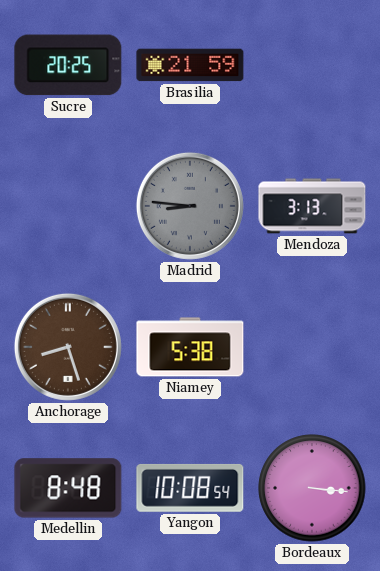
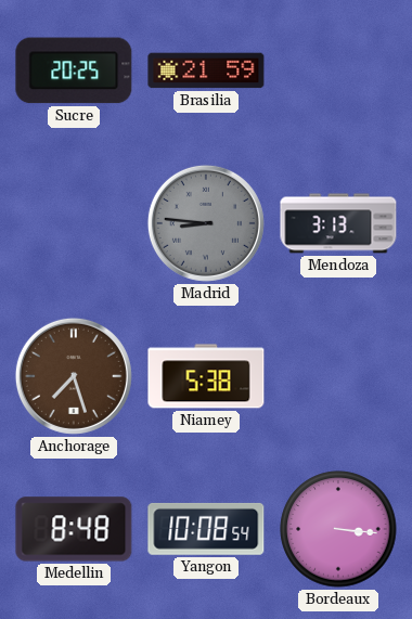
Anchorage: 8:27 -> 7:27 (74, 376)
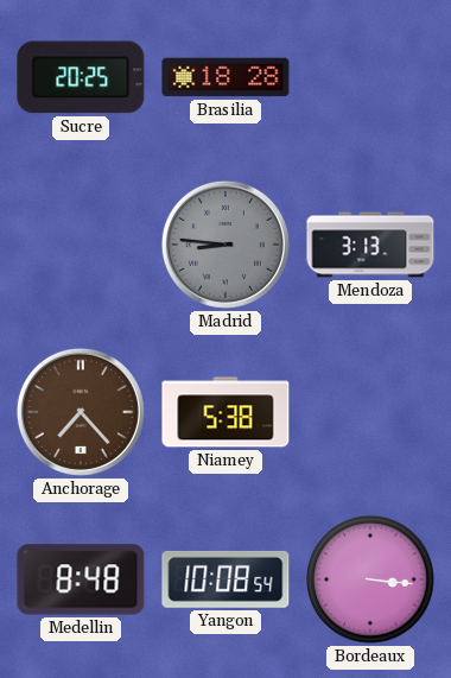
Brasilia: 21:59 -> 18:28 (225, 77)
Anchorage: 7:27 -> 7:23 (81, 412)
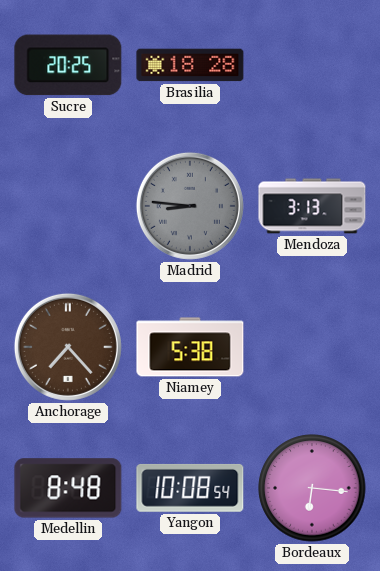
Bordeaux: 3:16 -> 6:16 (312, 488)
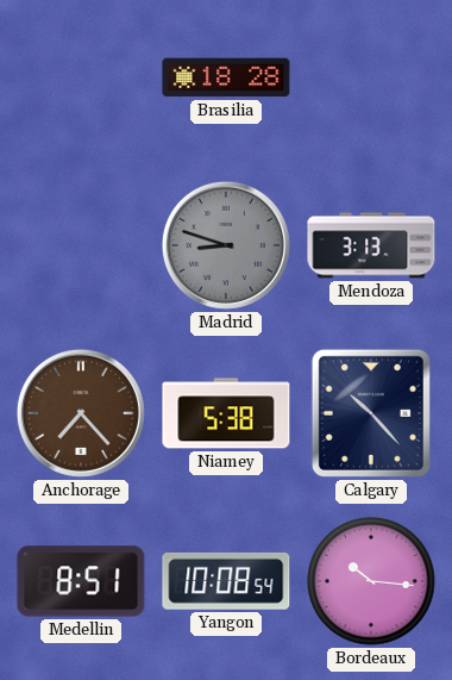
Sucre: 20:25 -> none (68, 65)
Madrid: 8:46 -> 8:48 (226, 245)
Calgary: none -> 10:23 (371, 413)
Medellin: 8:48 -> 8:51 (81, 581)
Bordeaux: 6:16 -> 10:16 (371, 581)
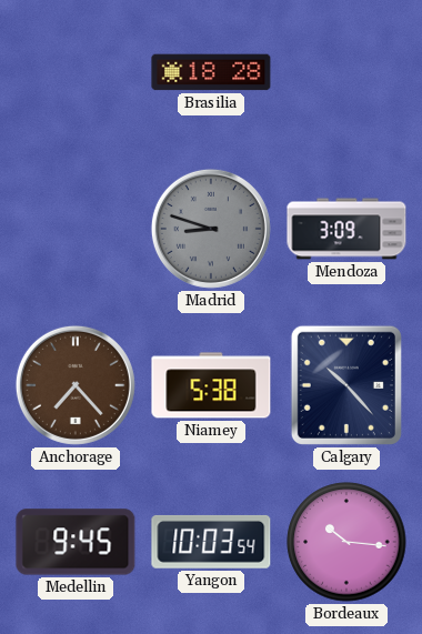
Mendoza: 3:13 -> 3:09 (346, 229)
Medellin: 8:51 -> 9:45 (76, 542)
Yangon: 10:08 -> 10:03 (211, 542)
